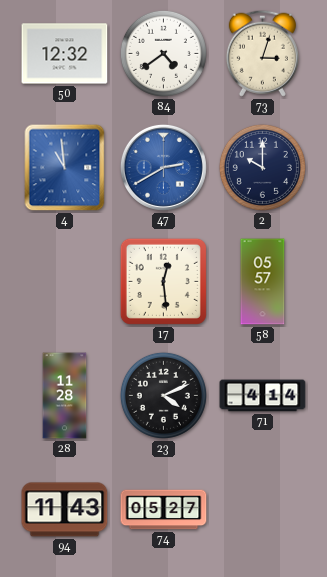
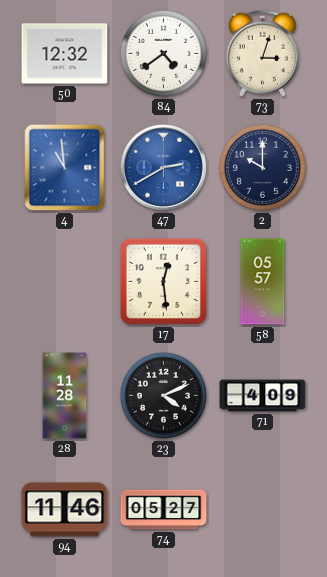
71: 4:14 -> 4:09 (263, 396)
94: 11:43 -> 11:46 (65, 510)
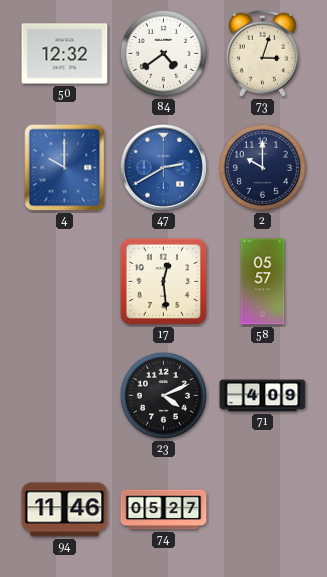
4: 10:59 -> 10:00 (65, 168)
28: 11:28 -> none (65, 396)
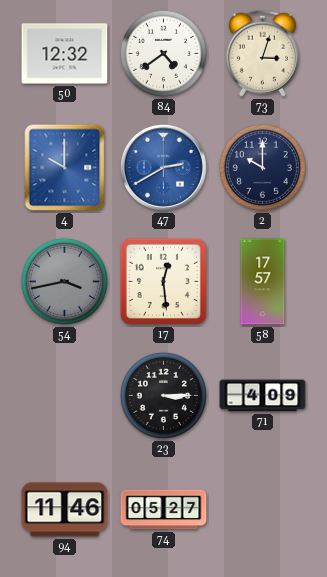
54: none -> 3:43 (64, 281)
58: 05:57 -> 17:57 (263, 282)
23: 4:11 -> 3:15 (163, 395)
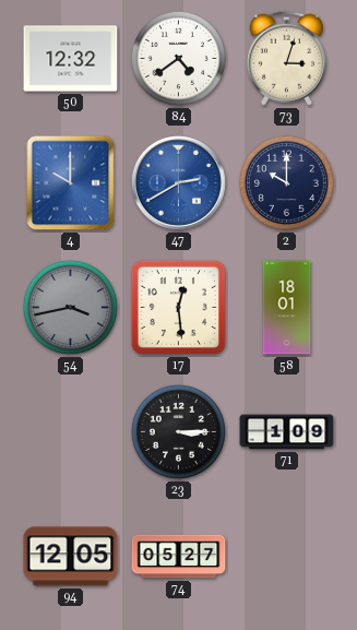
58: 17:57 -> 18:01 (287, 308)
71: 4:09 -> 1:09 (287, 432)
94: 11:46 -> 12:05 (71, 557)
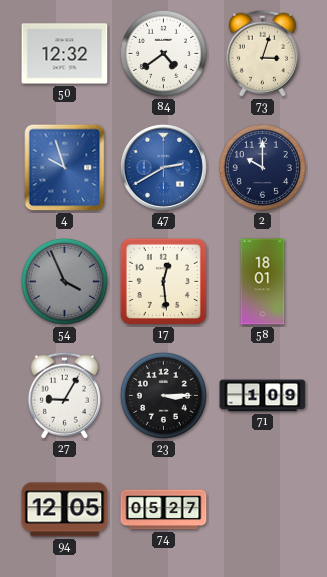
4: 10:00 -> 9:57 (65, 168)
54: 3:43 -> 3:56 (64, 281)
27: none -> 9:05 (64, 395)
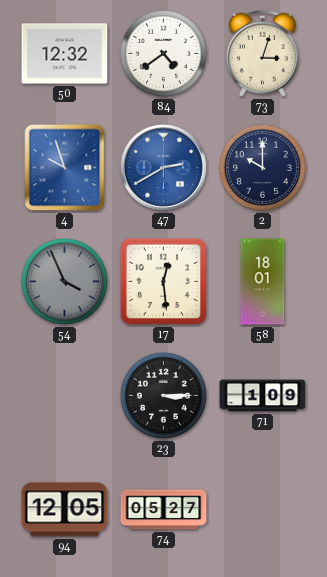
27: 9:05 -> none (64, 395)
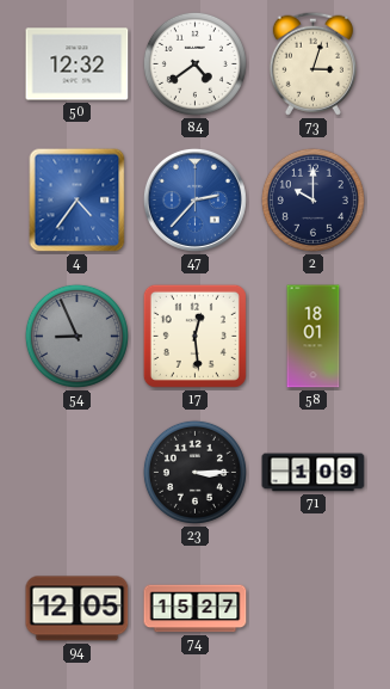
4: 9:57 -> 4:36 (78, 201)
47: 2:40 -> 2:37 (194, 199)
54: 3:56 -> 8:56 (76, 336)
74: 05:27 -> 15:27 (196, 609)
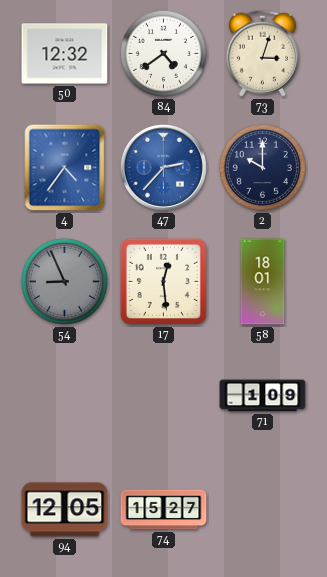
23: 3:15 -> none (194, 472)
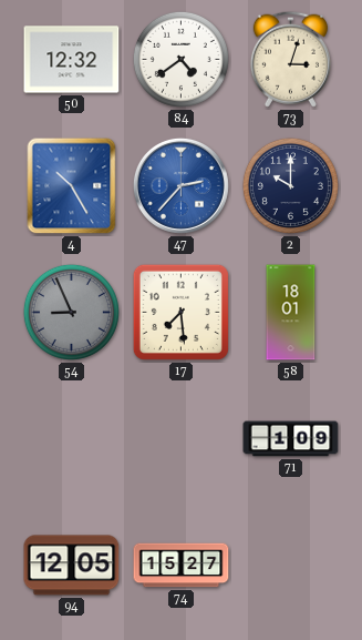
4: 4:36 -> 10:25 (72, 186)
17: 12:29 -> 7:29 (180, 312)
